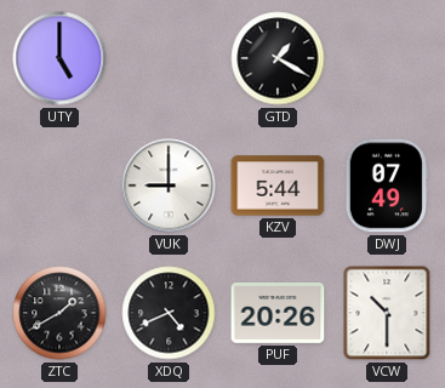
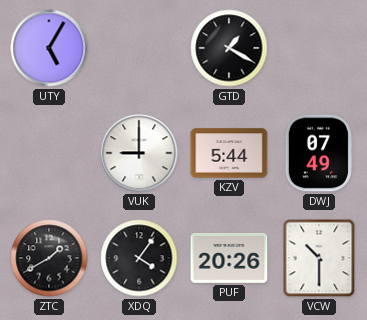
UTY: 5:00 -> 5:05 (49, 48)
XDQ: 4:41 -> 4:06 (139, 258)
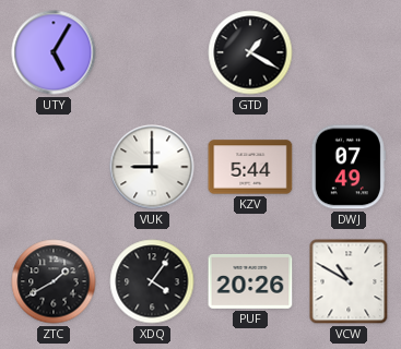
VCW: 10:30 -> 10:50 (349, 281)
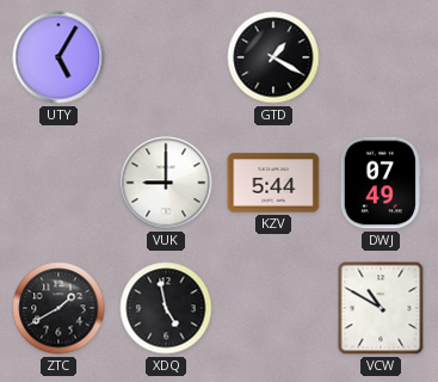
XDQ: 4:06 -> 4:58 (166, 308)
PUF: 20:26 -> none (250, 282)
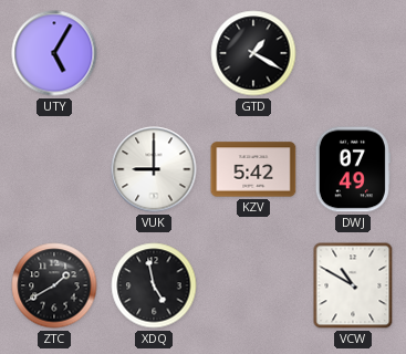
KZV: 5:44 -> 5:42 (253, 169)
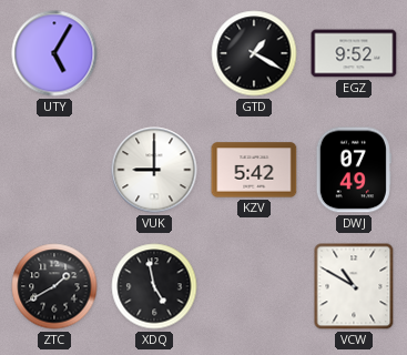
EGZ: none -> 9:52 (354, 53)
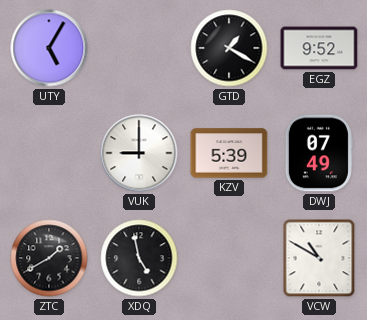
KZV: 5:42 -> 5:39 (229, 153)
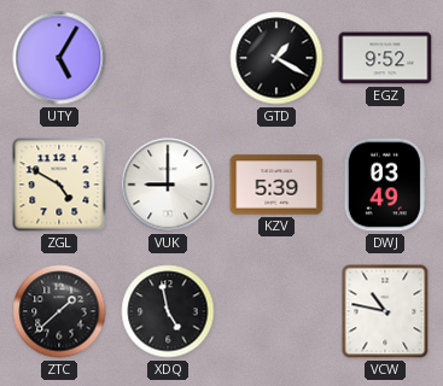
ZGL: none -> 4:50 (59, 185)
DWJ: 07:49 -> 03:49 (385, 185)
ZTC: 1:40 -> 1:38 (59, 311)
VCW: 10:50 -> 10:47 (385, 311)
